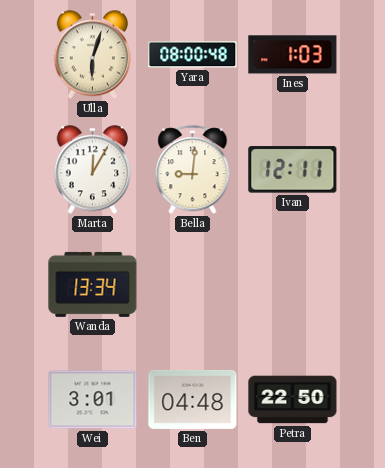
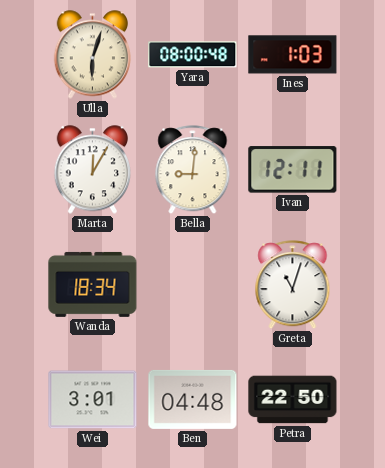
Wanda: 13:34 -> 18:34 (93, 284)
Greta: none -> 11:03 (293, 285)
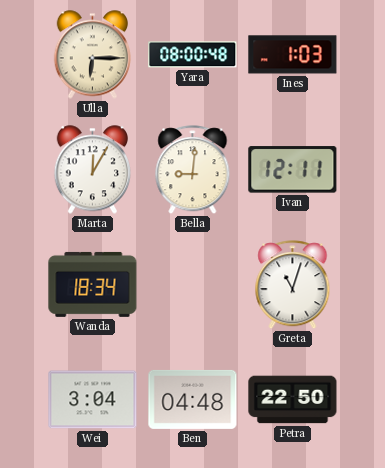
Ulla: 6:03 -> 6:15 (93, 55)
Wei: 3:01 -> 3:04 (93, 400)
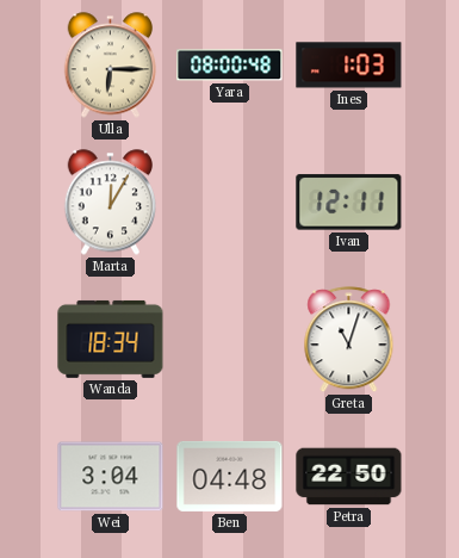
Bella: 9:01 -> none (193, 170)
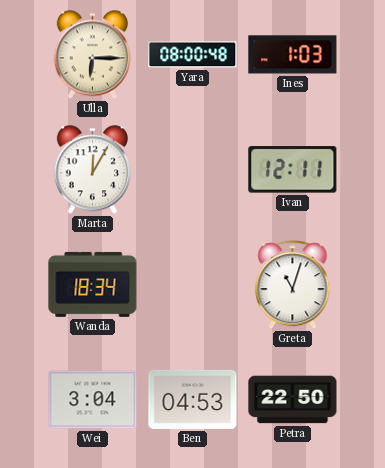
Ben: 04:48 -> 04:53 (193, 399)
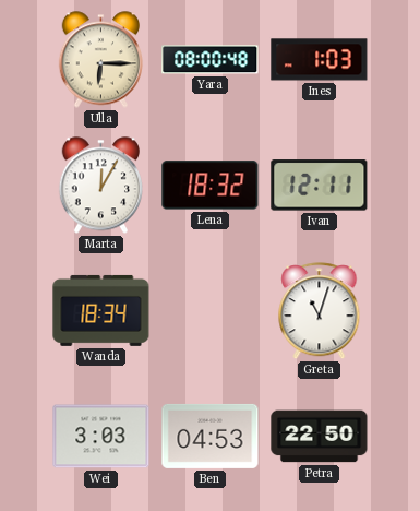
Lena: none -> 18:32 (211, 186)
Wei: 3:04 -> 3:03 (101, 437)
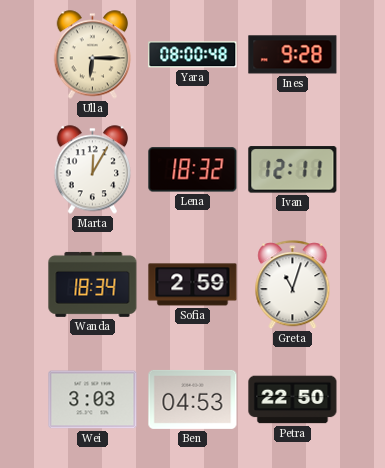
Ines: 1:03 -> 9:28 (293, 55)
Sofia: none -> 2:59 (193, 285)
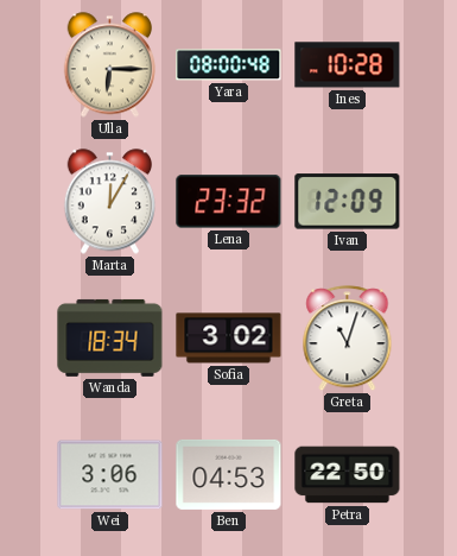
Ines: 9:28 -> 10:28 (348, 65)
Lena: 18:32 -> 23:32 (229, 202)
Ivan: 12:11 -> 12:09 (348, 202)
Sofia: 2:59 -> 3:02 (229, 339)
Wei: 3:03 -> 3:06 (110, 475)
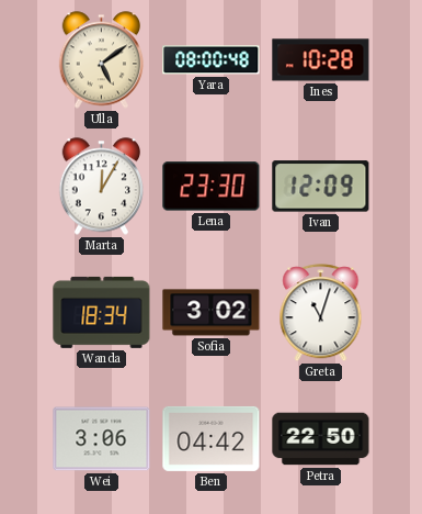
Ulla: 6:15 -> 5:09 (102, 60)
Lena: 23:32 -> 23:30 (212, 187)
Ben: 04:53 -> 04:42 (212, 438)
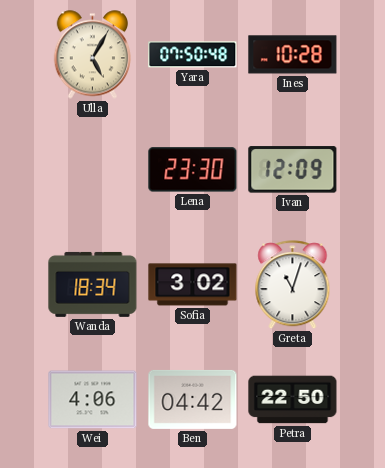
Ulla: 5:09 -> 5:05 (93, 55)
Yara: 08:00 -> 07:50 (193, 55)
Marta: 12:05 -> none (102, 187)
Wei: 3:06 -> 4:06 (93, 400)
